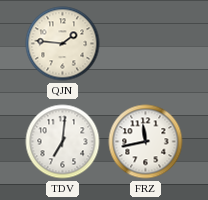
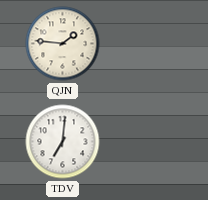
FRZ: 11:43 -> none (146, 142)
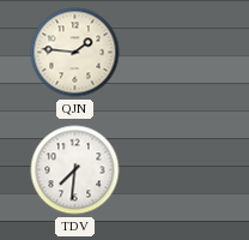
TDV: 7:01 -> 7:31 (75, 170)
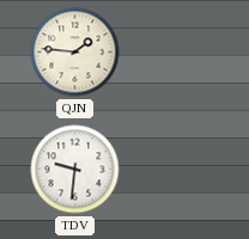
TDV: 7:31 -> 9:31 (75, 170)
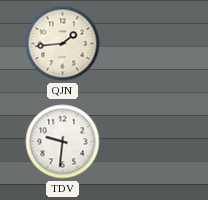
QJN: 1:46 -> 1:44 (63, 44)
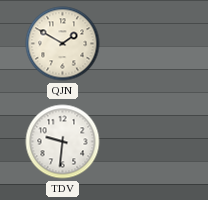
QJN: 1:44 -> 1:50 (63, 44)
